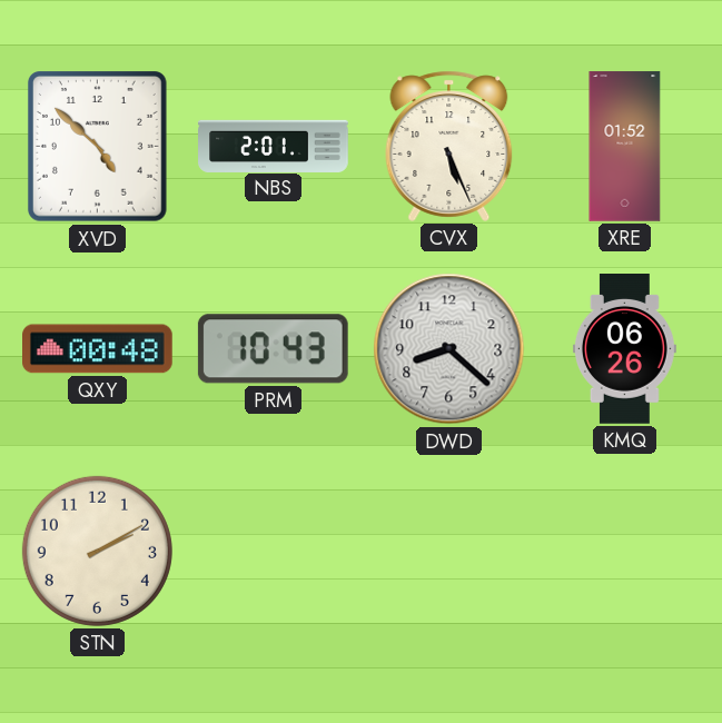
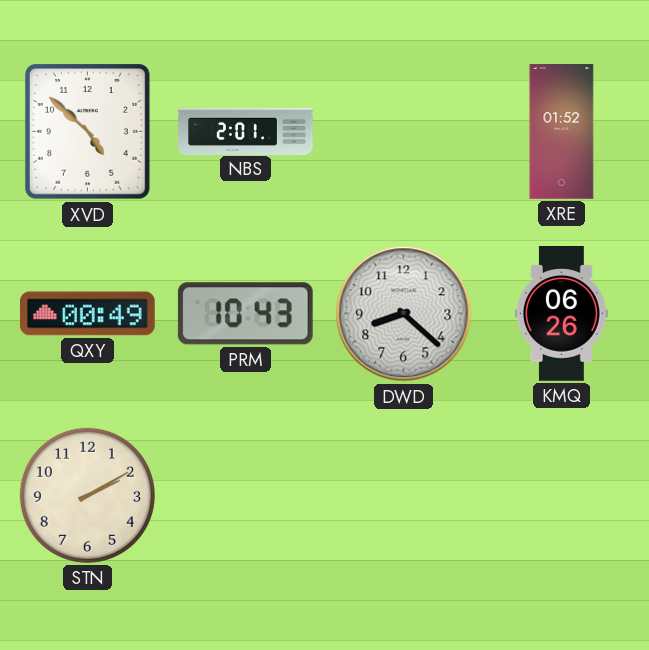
CVX: 5:26 -> none (449, 146)
QXY: 00:48 -> 00:49 (88, 314)
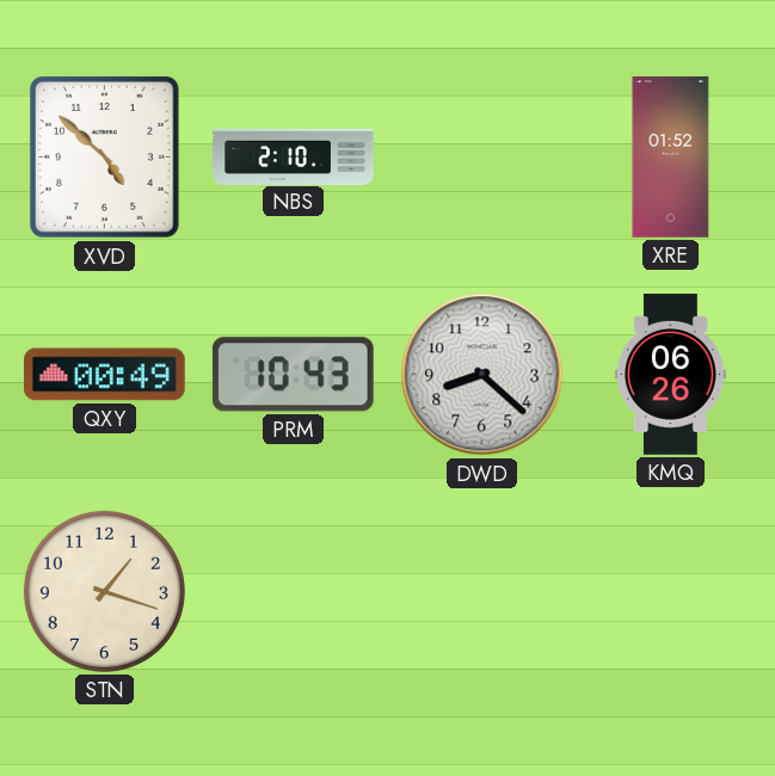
NBS: 2:01 -> 2:10 (294, 156)
STN: 2:10 -> 1:18 (104, 591)
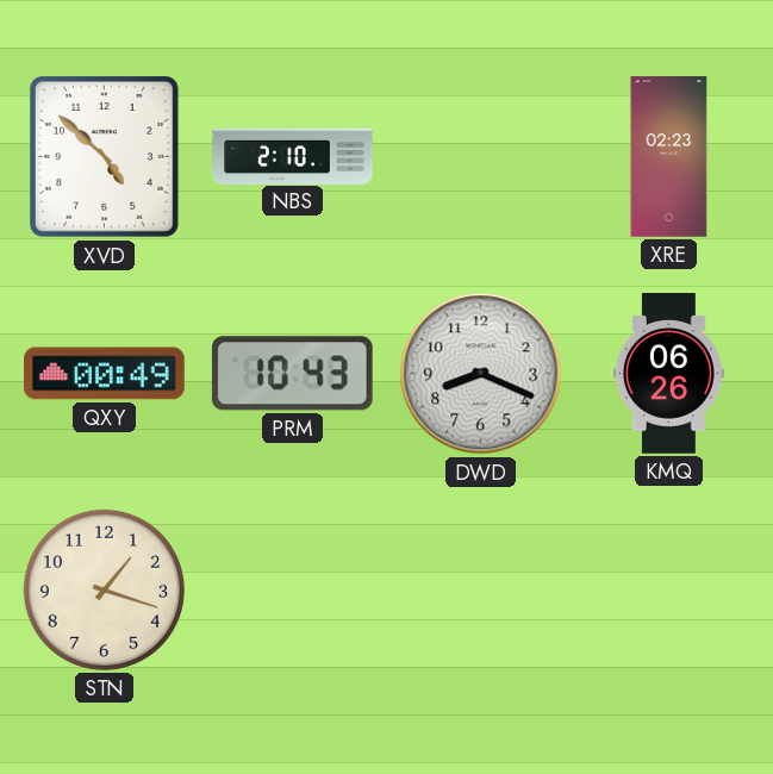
XRE: 01:52 -> 02:23 (669, 157)
DWD: 8:22 -> 8:19 (481, 374)
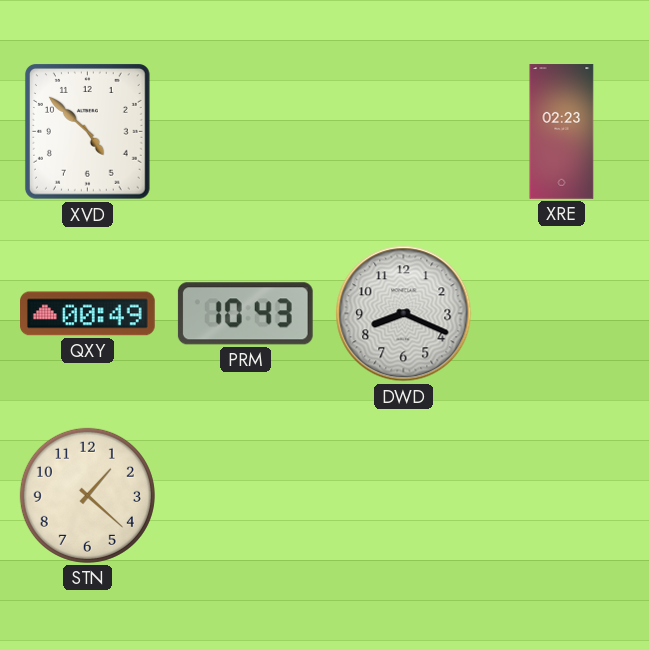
NBS: 2:10 -> none (293, 156)
KMQ: 06:26 -> none (668, 374)
STN: 1:18 -> 1:22 (87, 495)
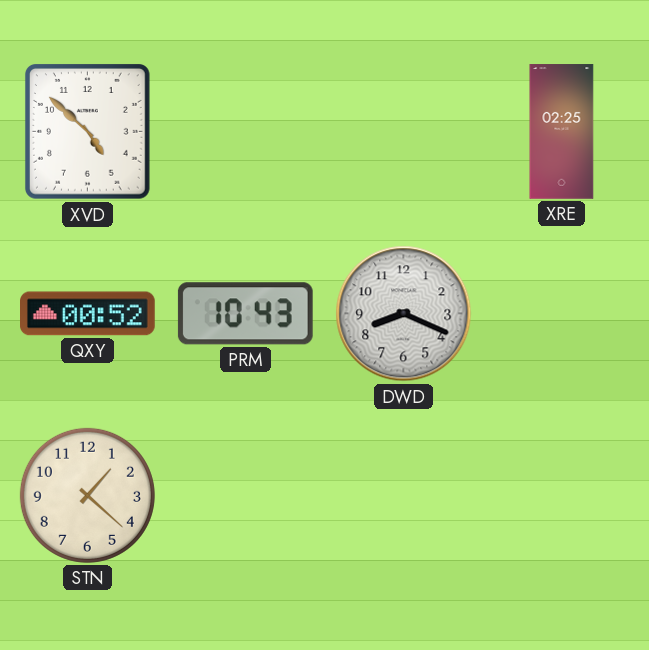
XRE: 02:23 -> 02:25 (562, 132)
QXY: 00:49 -> 00:52 (88, 314)
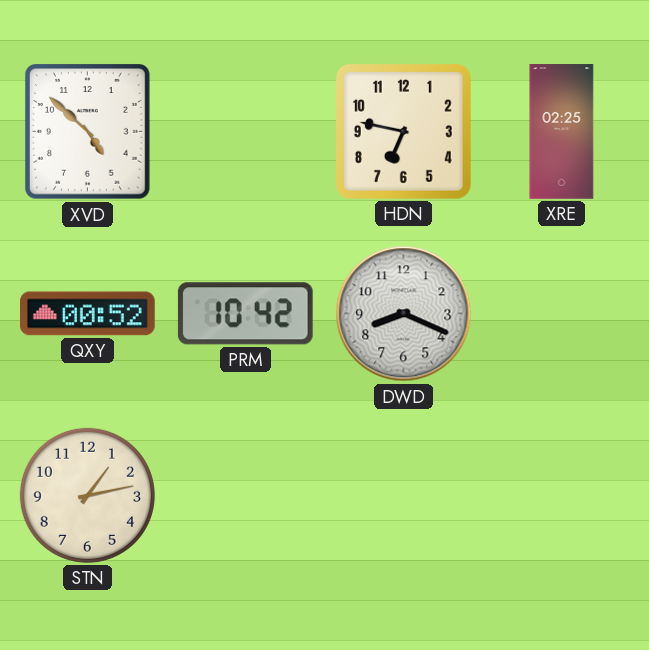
HDN: none -> 6:47 (403, 131)
PRM: 10:43 -> 10:42 (245, 314)
STN: 1:22 -> 1:13 (87, 495)
